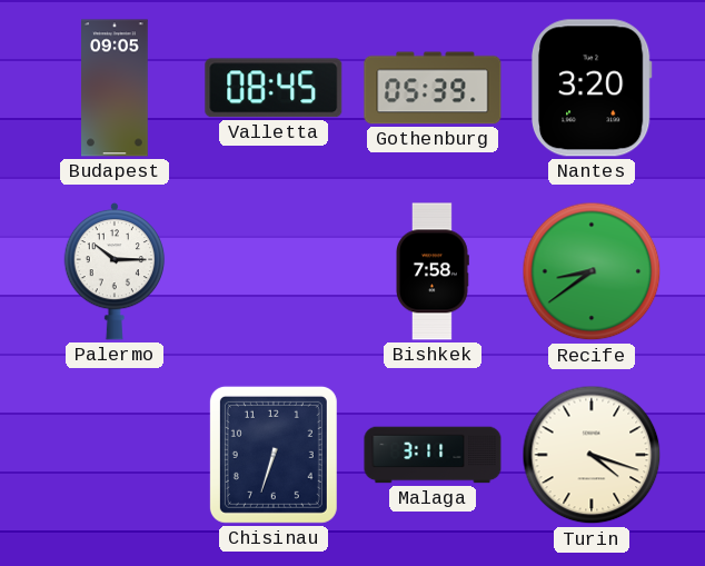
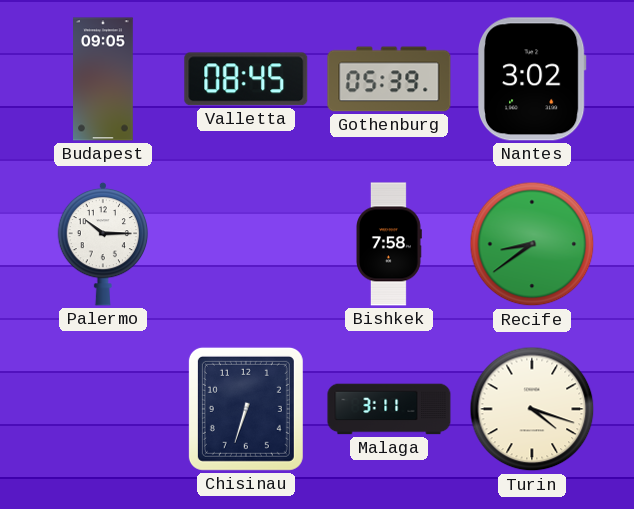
Nantes: 3:20 -> 3:02 (532, 79)
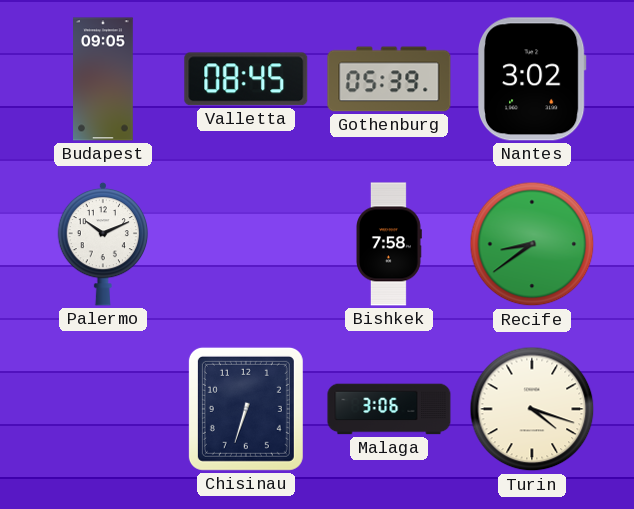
Palermo: 10:15 -> 10:11 (103, 244)
Malaga: 3:11 -> 3:06 (389, 409)
